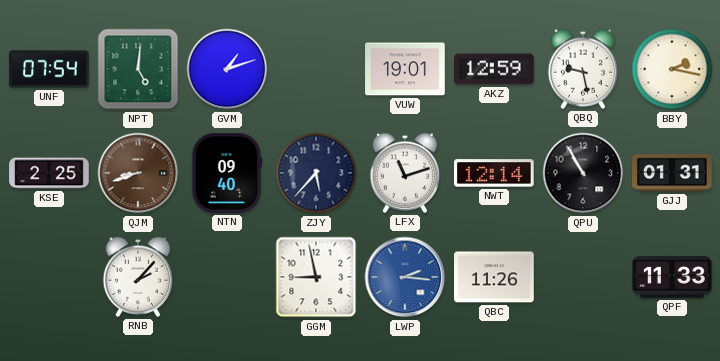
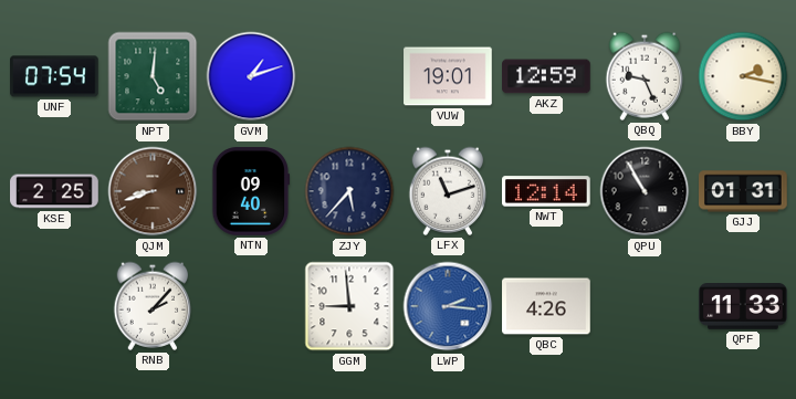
QBQ: 9:28 -> 9:26 (645, 76)
GGM: 8:58 -> 8:59 (349, 306)
QBC: 11:26 -> 4:26 (546, 306)
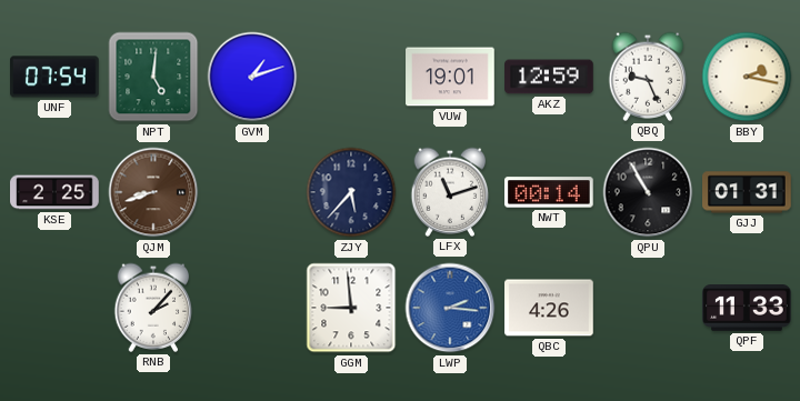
NTN: 09:40 -> none (251, 191)
NWT: 12:14 -> 00:14 (550, 192)
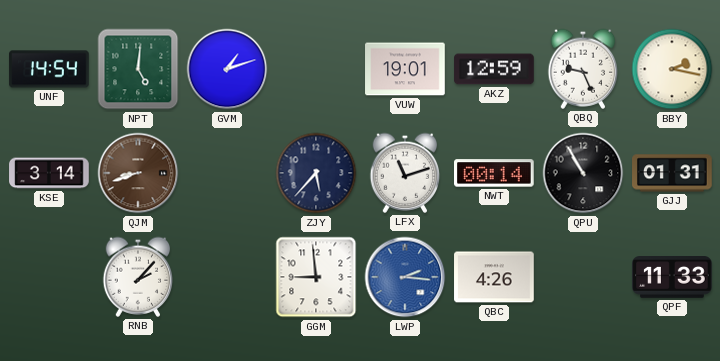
UNF: 07:54 -> 14:54 (49, 69)
KSE: 2:25 -> 3:14 (49, 173)
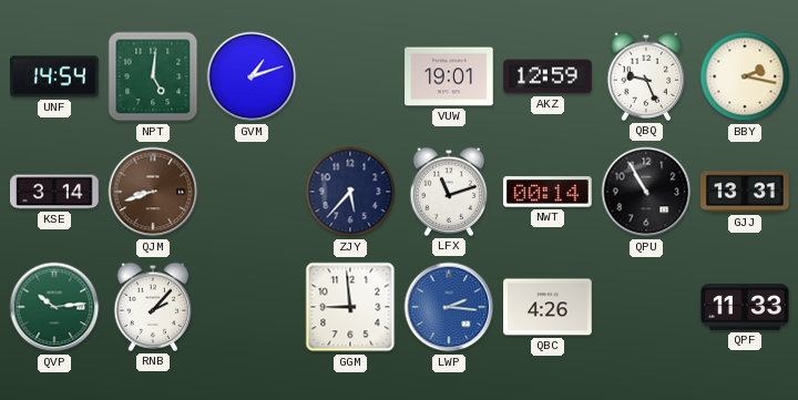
GJJ: 01:31 -> 13:31 (745, 192)
QVP: none -> 10:14 (54, 307)
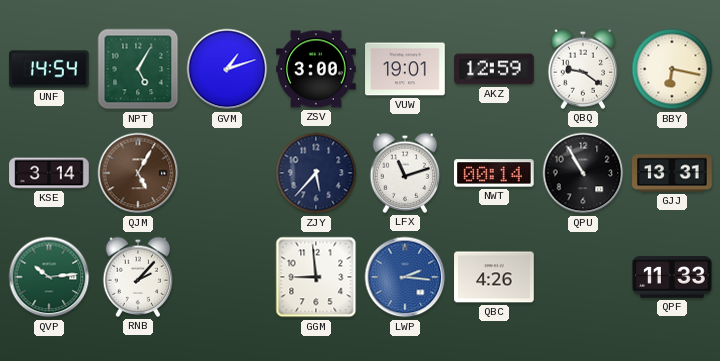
NPT: 5:01 -> 5:05 (138, 69)
ZSV: none -> 3:00 (316, 69)
QBQ: 9:26 -> 9:21 (583, 69)
BBY: 2:17 -> 6:17 (672, 69)
QJM: 8:42 -> 5:05 (138, 173)
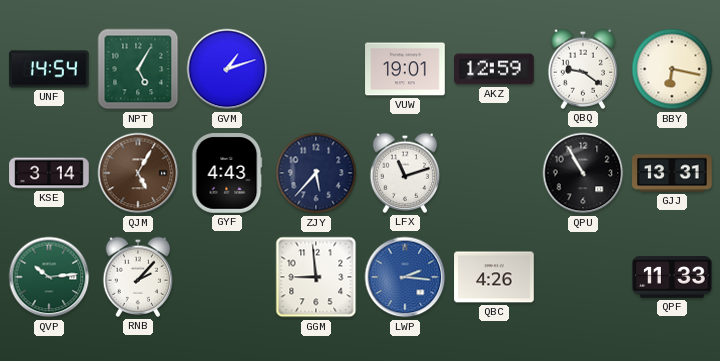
ZSV: 3:00 -> none (316, 69)
GYF: none -> 4:43 (227, 173)
NWT: 00:14 -> none (495, 173)
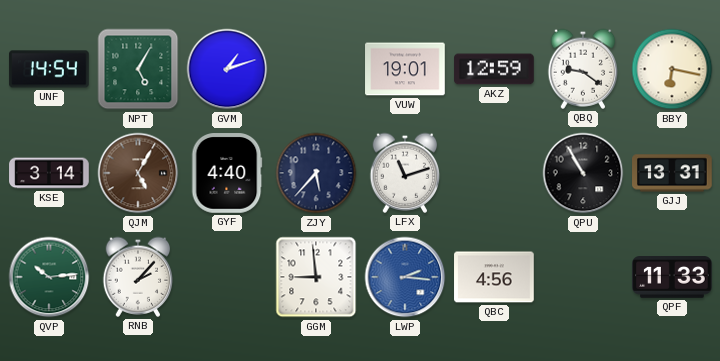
GYF: 4:43 -> 4:40 (227, 173)
QBC: 4:26 -> 4:56 (494, 277)
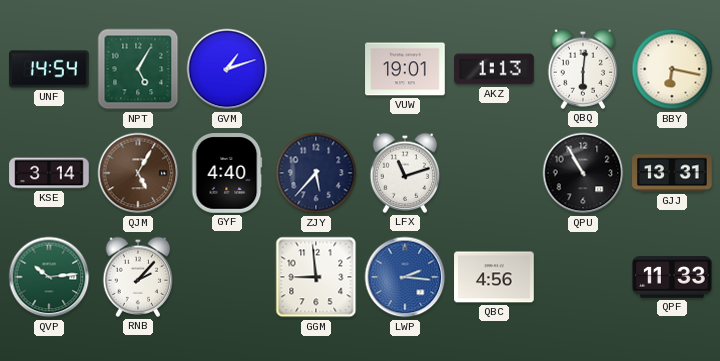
AKZ: 12:59 -> 1:13 (494, 69)
QBQ: 9:21 -> 6:01 (583, 69)
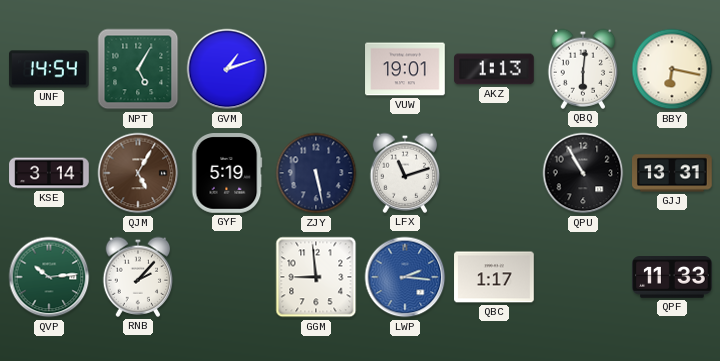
GYF: 4:40 -> 5:19 (227, 173)
ZJY: 5:37 -> 5:28 (316, 173)
QBC: 4:56 -> 1:17 (494, 277)
